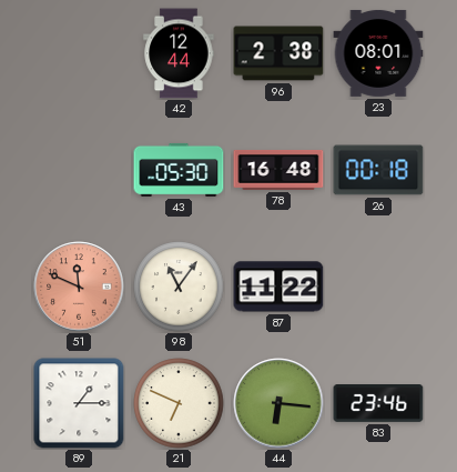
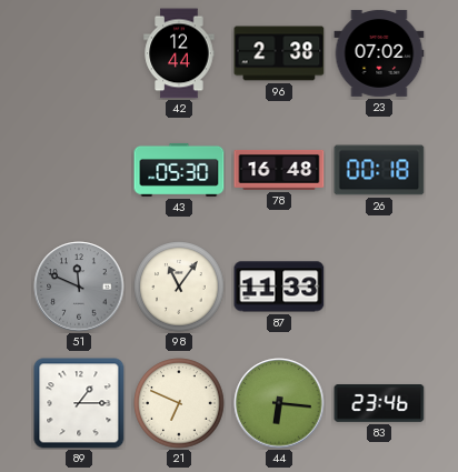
23: 08:01 -> 07:02 (379, 53)
51 dial: salmon -> grey (79, 287)
87: 11:22 -> 11:33 (279, 287)
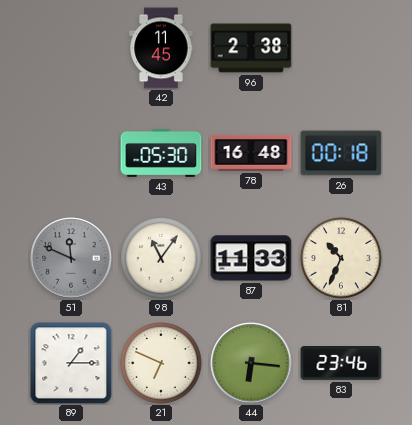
42: 12:44 -> 11:45 (161, 48)
23: 07:02 -> none (379, 53)
81: none -> 10:34 (341, 258)
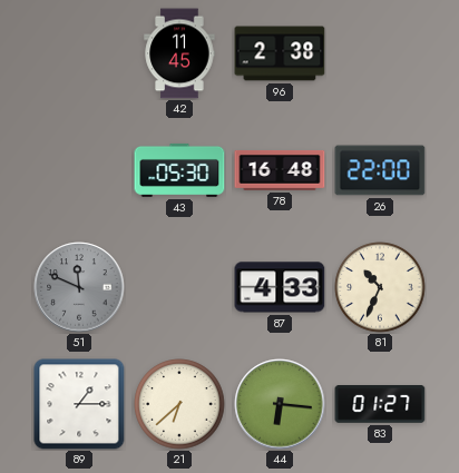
26: 00:18 -> 22:00 (380, 170)
98: 11:06 -> none (161, 258)
87: 11:33 -> 4:33 (280, 287)
21: 6:49 -> 6:38 (179, 404)
83: 23:46 -> 01:27 (380, 405)
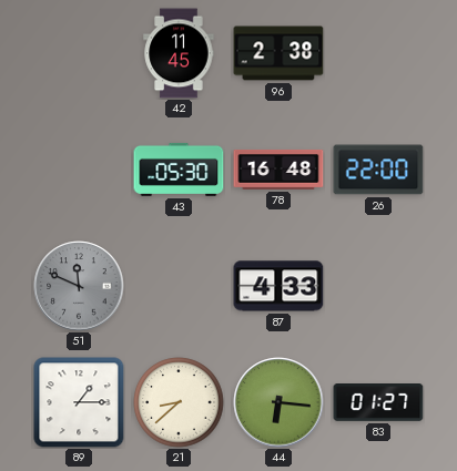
81: 10:34 -> none (380, 287)
21: 6:38 -> 8:38 (179, 402)
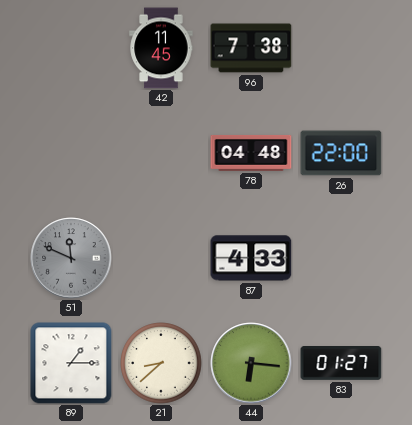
96: 2:38 -> 7:38 (251, 48)
43: 05:30 -> none (179, 170)
78: 16:48 -> 04:48 (251, 153)
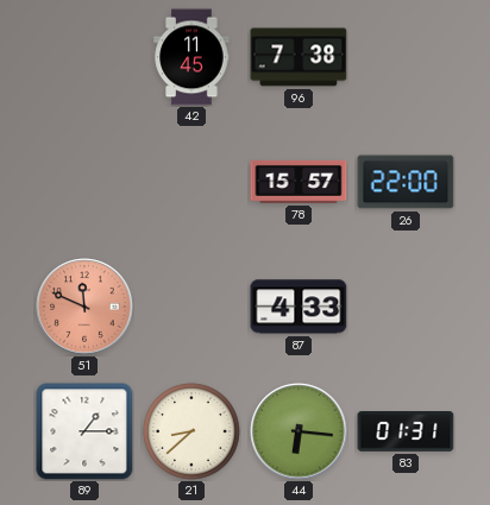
78: 04:48 -> 15:57 (299, 182)
51 dial: grey -> salmon (84, 307)
83: 01:27 -> 01:31 (406, 433)
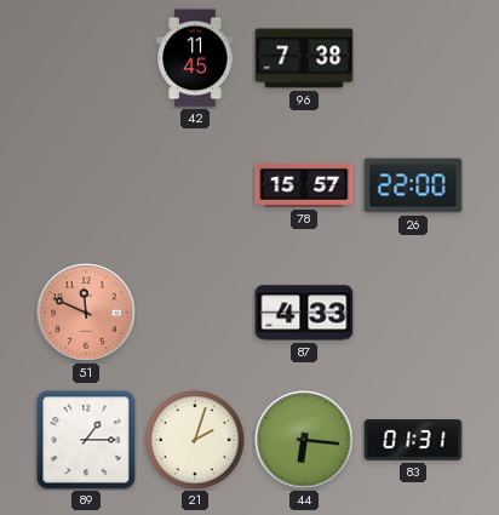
21: 8:38 -> 2:03 (195, 440)
